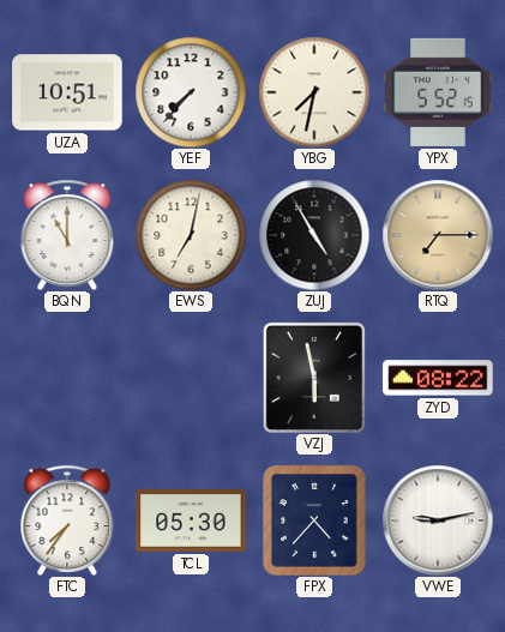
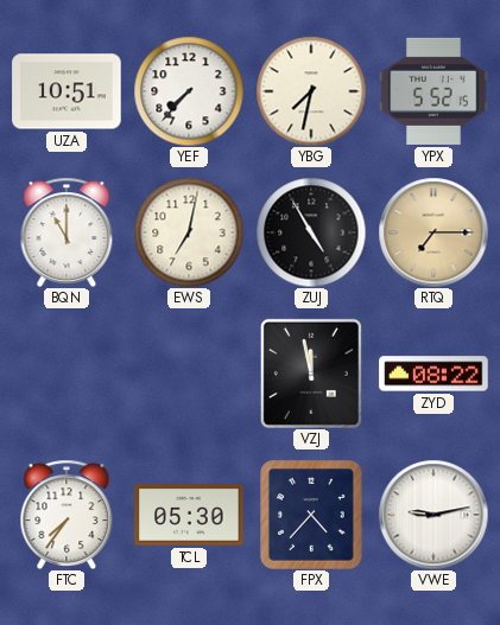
VZJ: 5:58 -> 11:58 (311, 374)
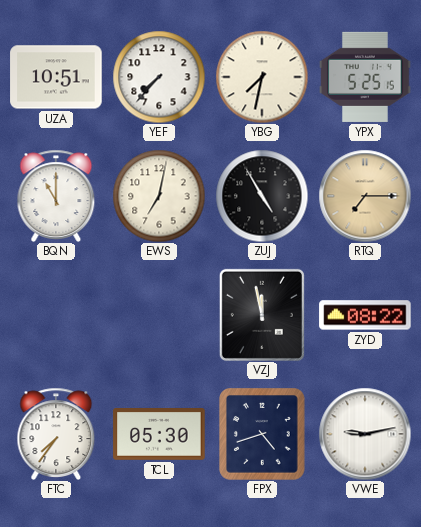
YPX: 5:52 -> 5:25 (365, 77)
FPX: 4:37 -> 4:42 (263, 435)
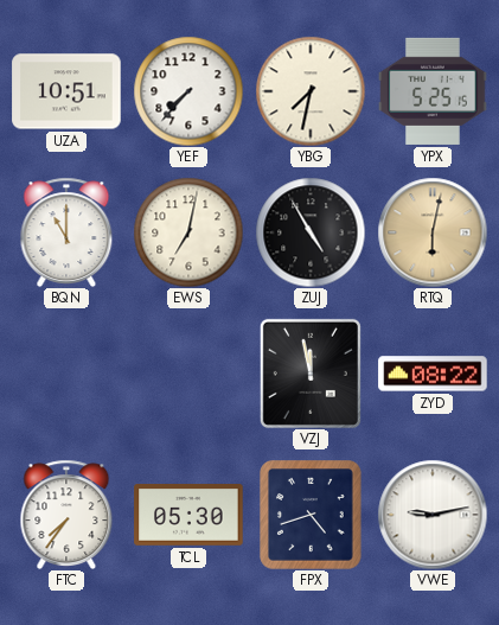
RTQ: 7:15 -> 6:02 (433, 232)
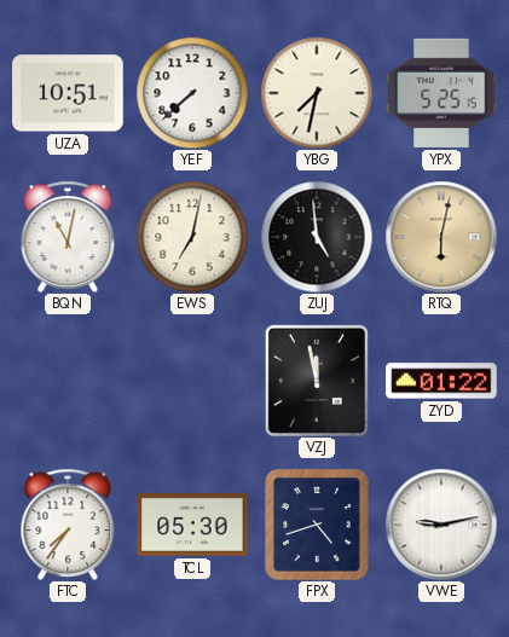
YEF: 7:37 -> 7:38 (192, 93)
BQN: 11:00 -> 11:02 (68, 236)
ZUJ: 4:55 -> 4:59 (317, 237)
ZYD: 08:22 -> 01:22 (441, 381)
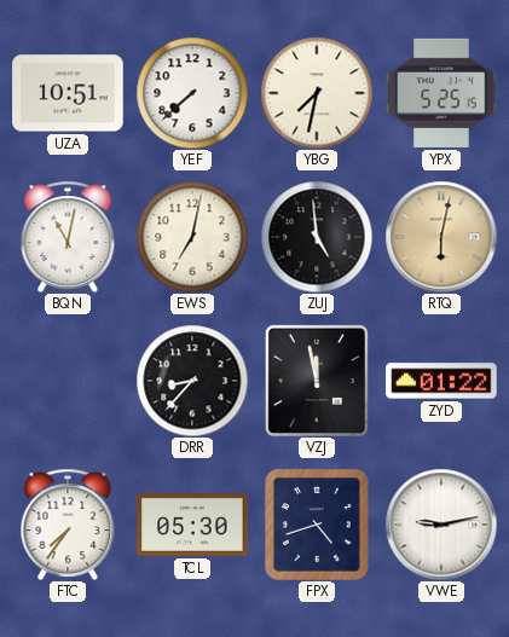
DRR: none -> 8:37 (192, 381)
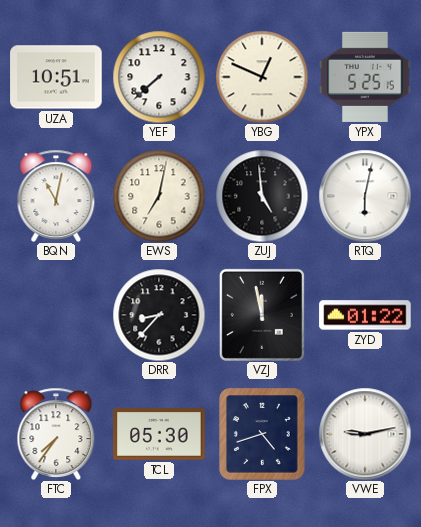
YBG: 7:32 -> 12:49 (262, 77)
RTQ dial: champagne -> white (365, 196)
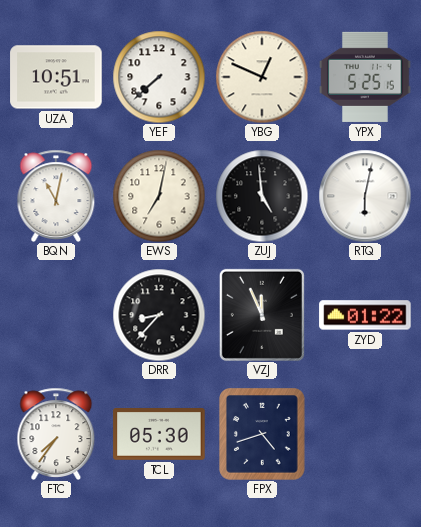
VZJ: 11:58 -> 11:56 (262, 315)
VWE: 9:13 -> none (365, 434)
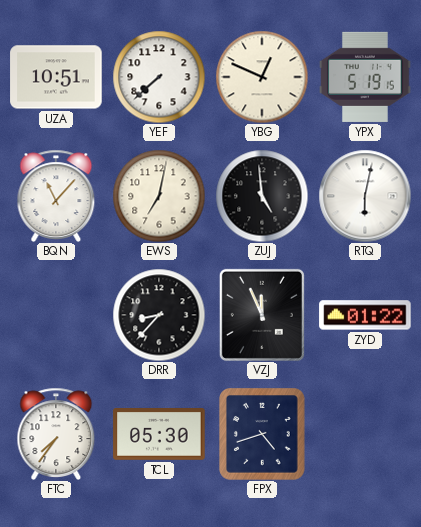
YPX: 5:25 -> 5:19 (365, 77)
BQN: 11:02 -> 11:07 (56, 195)
